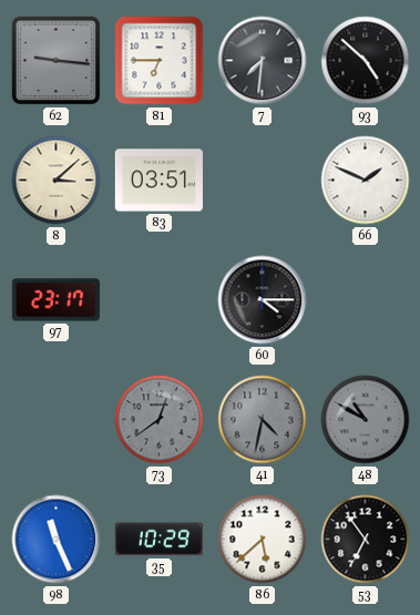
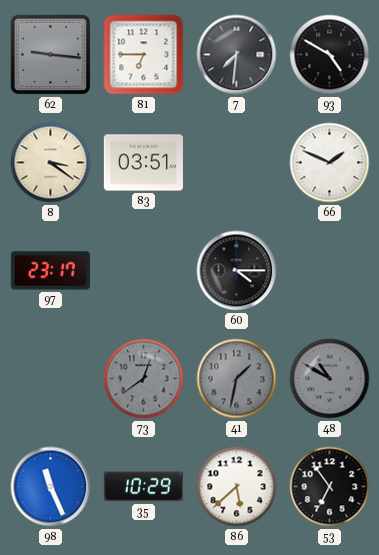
93: 4:52 -> 4:50 (330, 55)
8: 3:08 -> 3:21 (51, 163)
41: 4:32 -> 1:32 (237, 379)
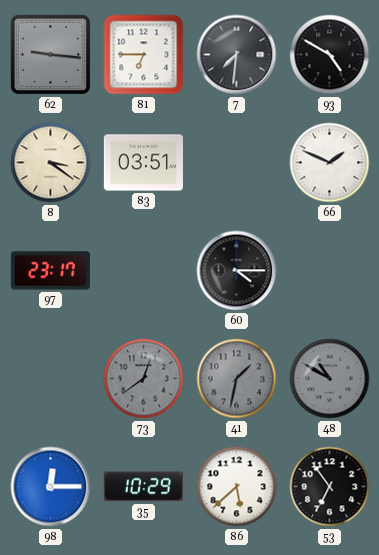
98: 11:26 -> 12:15 (51, 487)
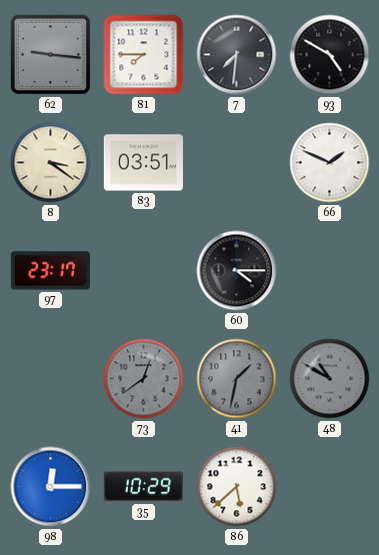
81: 6:45 -> 7:45 (144, 55)
53: 6:54 -> none (330, 487)
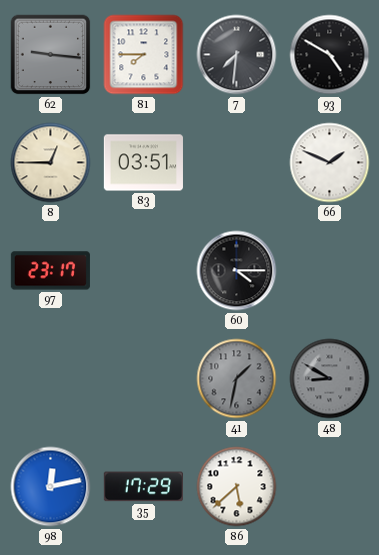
8: 3:21 -> 12:45 (51, 163)
73: 12:39 -> none (144, 379)
48: 10:50 -> 8:50 (330, 379)
98: 12:15 -> 12:13 (51, 487)
35: 10:29 -> 17:29 (143, 487)
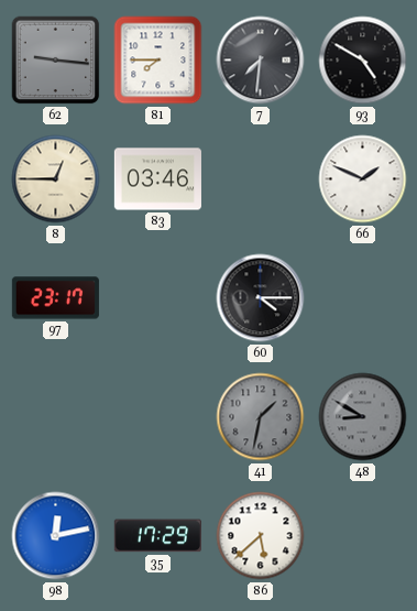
83: 03:51 -> 03:46 (157, 179)
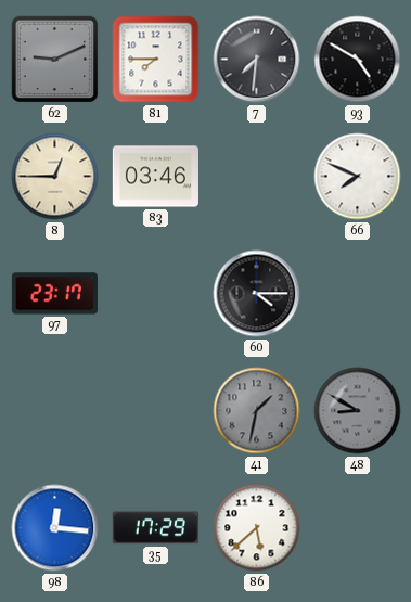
62: 9:16 -> 9:11 (55, 60)
66: 1:49 -> 7:49 (358, 177)
98: 12:13 -> 12:16 (55, 528)
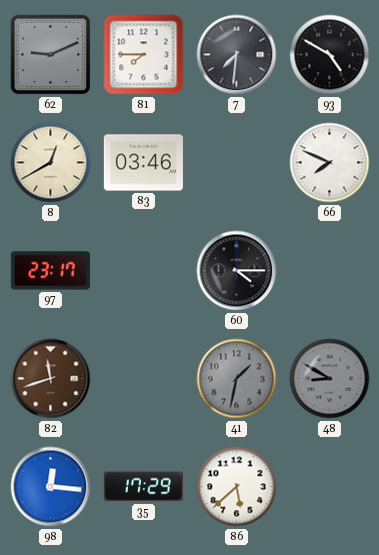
8: 12:45 -> 12:40 (51, 163)
82: none -> 11:42 (51, 379)
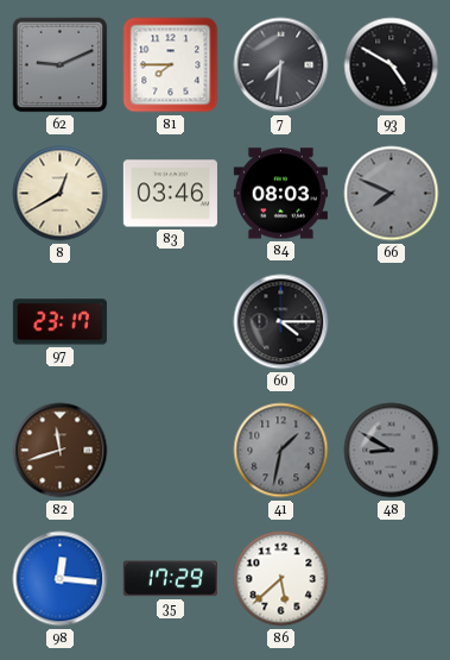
84: none -> 08:03 (280, 194)
66 dial: white -> grey (392, 194)
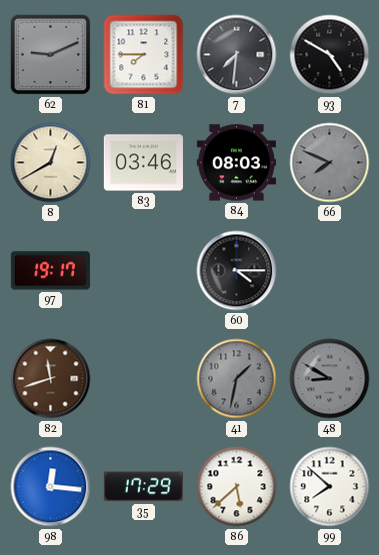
97: 23:17 -> 19:17 (50, 271)
99: none -> 7:52 (330, 487)
